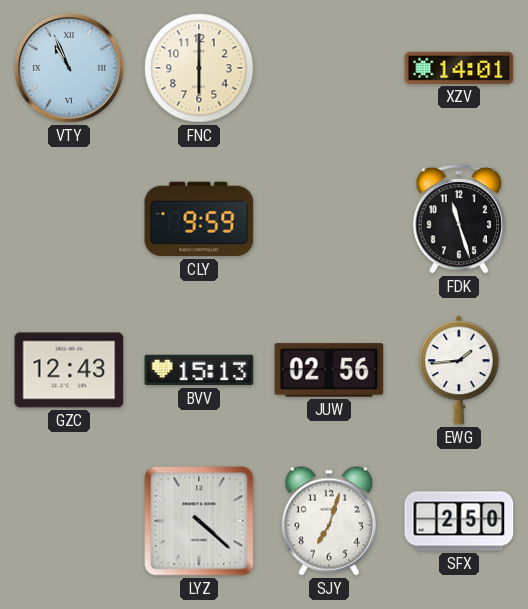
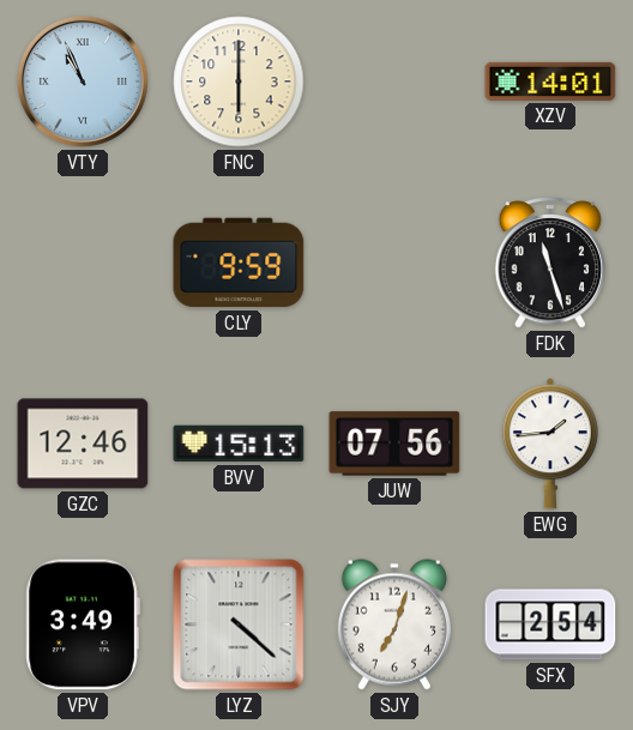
GZC: 12:43 -> 12:46 (83, 444)
JUW: 02:56 -> 07:56 (394, 444)
VPV: none -> 3:49 (83, 625)
SFX: 2:50 -> 2:54 (550, 625)
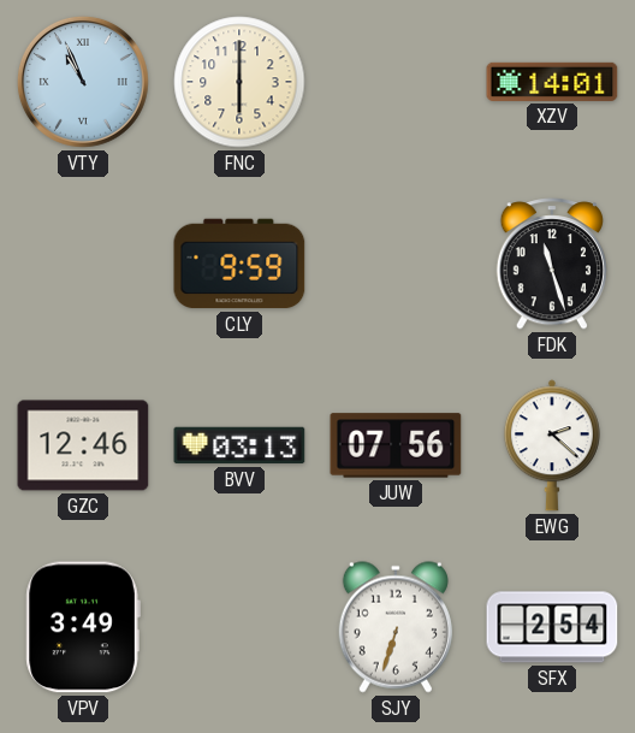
BVV: 15:13 -> 03:13 (239, 445)
EWG: 1:44 -> 2:22 (552, 445)
LYZ: 4:22 -> none (239, 625)
SJY: 7:03 -> 6:33 (396, 627)
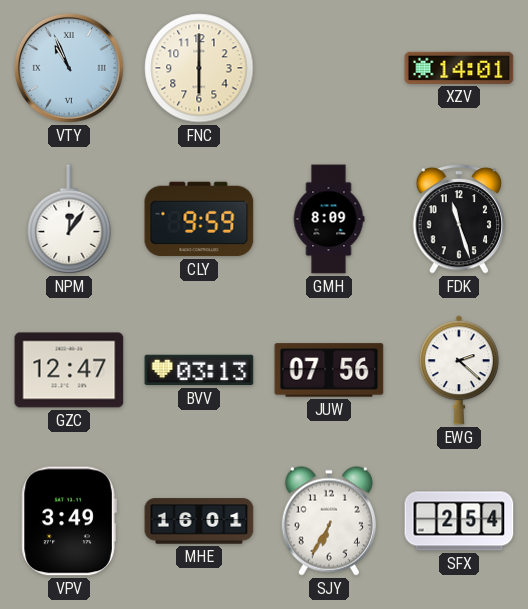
NPM: none -> 12:06 (69, 219)
GMH: none -> 8:09 (329, 219)
GZC: 12:46 -> 12:47 (69, 370)
MHE: none -> 16:01 (199, 521)
SJY: 6:33 -> 6:35 (329, 521)
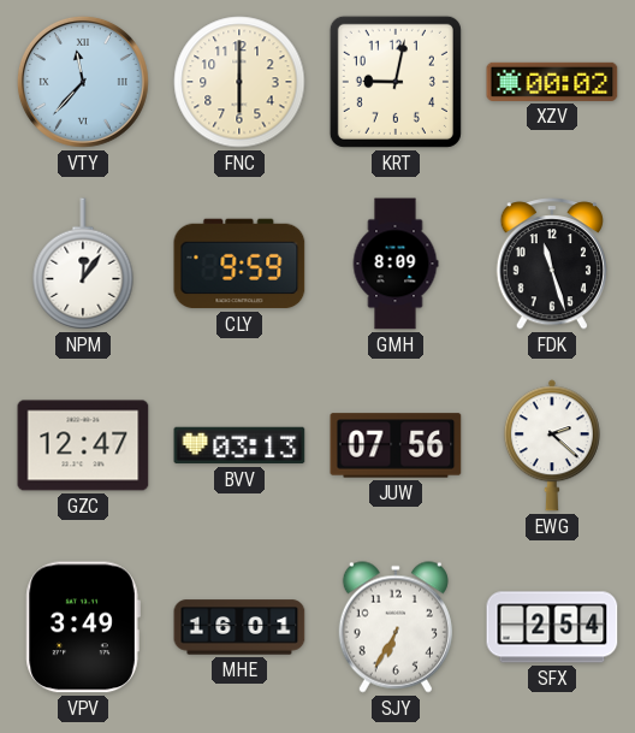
VTY: 10:56 -> 11:37 (83, 82)
KRT: none -> 9:02 (396, 82)
XZV: 14:01 -> 00:02 (552, 82)
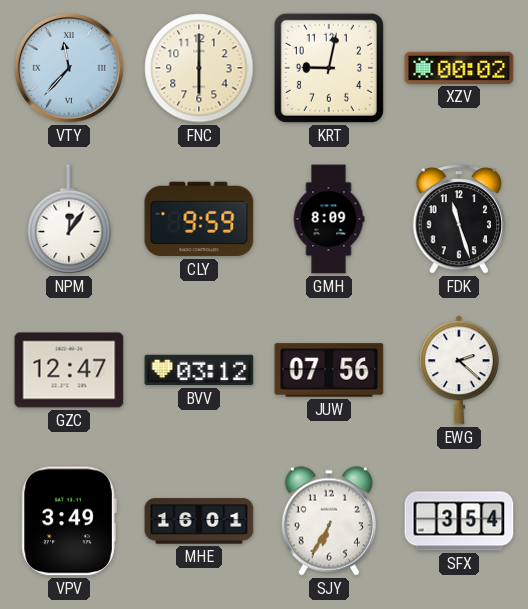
BVV: 03:13 -> 03:12 (199, 370)
SFX: 2:54 -> 3:54 (459, 521)
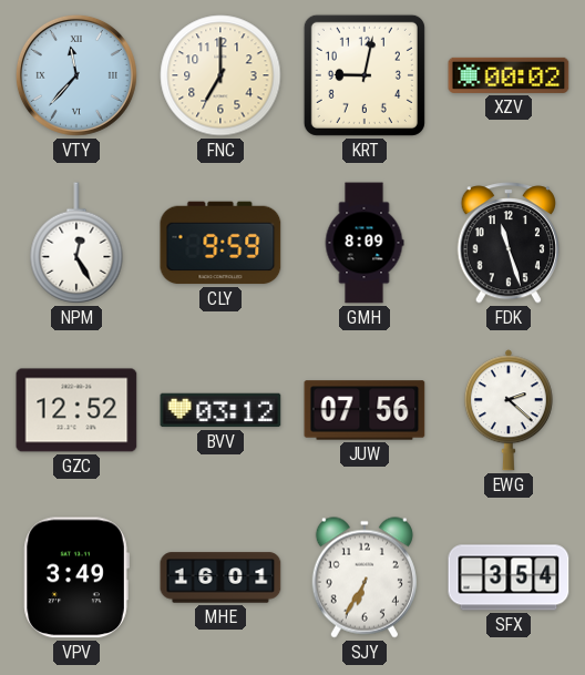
FNC: 6:00 -> 7:00 (220, 75)
NPM: 12:06 -> 12:25 (76, 243)
GZC: 12:47 -> 12:52 (76, 410)
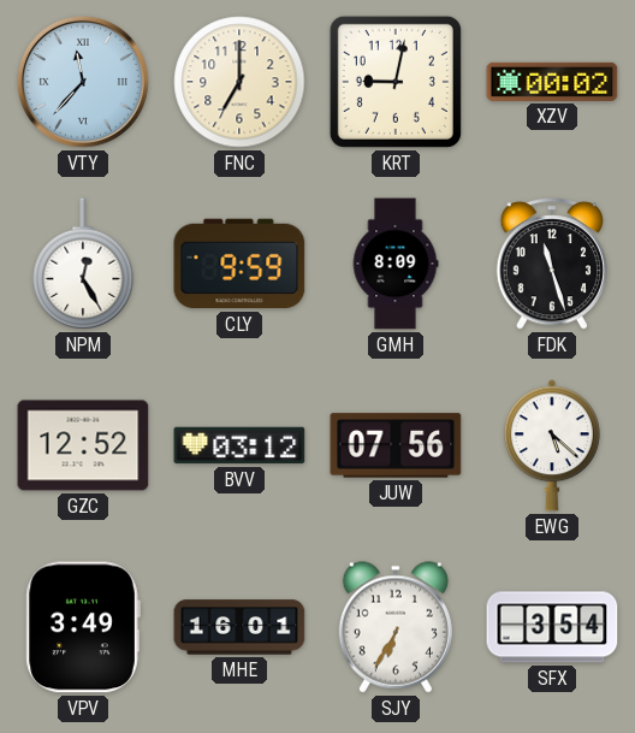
EWG: 2:22 -> 5:22 (552, 445)
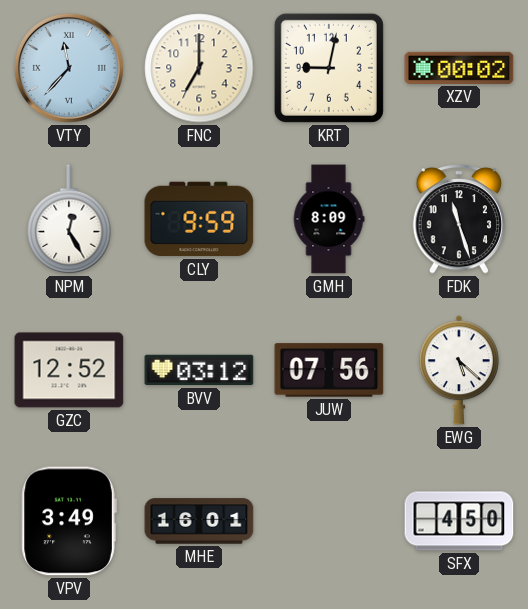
SJY: 6:35 -> none (396, 627)
SFX: 3:54 -> 4:50 (459, 521)
